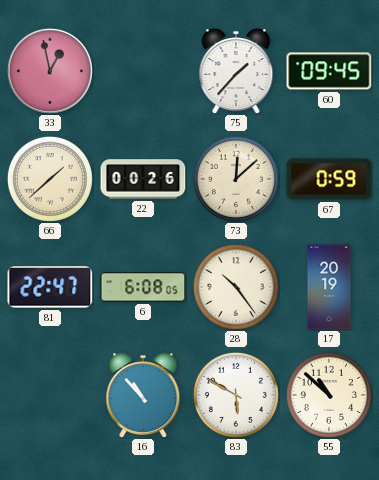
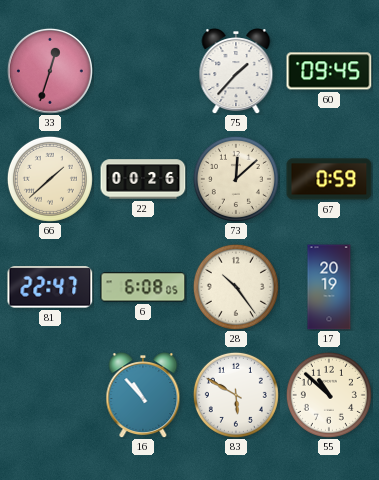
33: 12:58 -> 12:33 (50, 71)
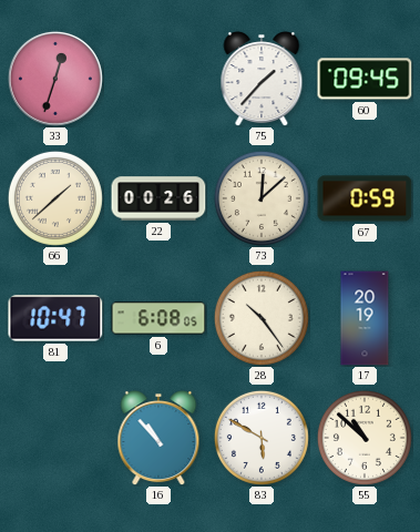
81: 22:47 -> 10:47 (55, 318)
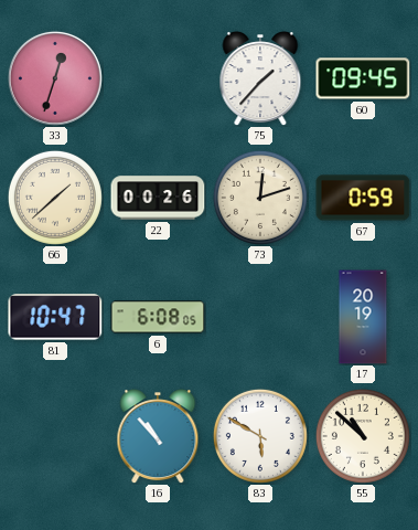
73: 12:08 -> 12:12 (260, 198)
28: 10:24 -> none (262, 318)
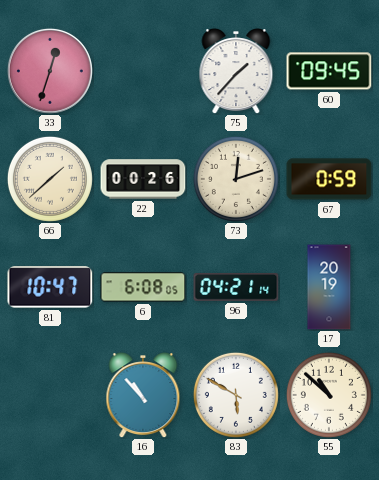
96: none -> 04:21 (236, 287)
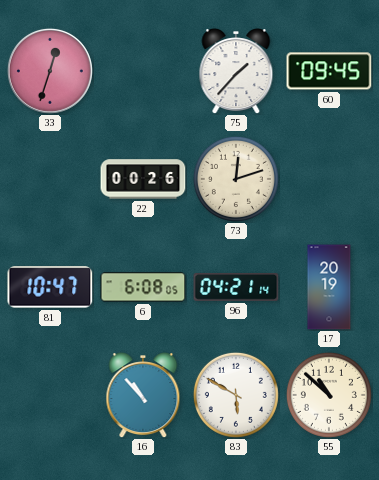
66: 1:38 -> none (50, 179)
67: 0:59 -> none (329, 179)
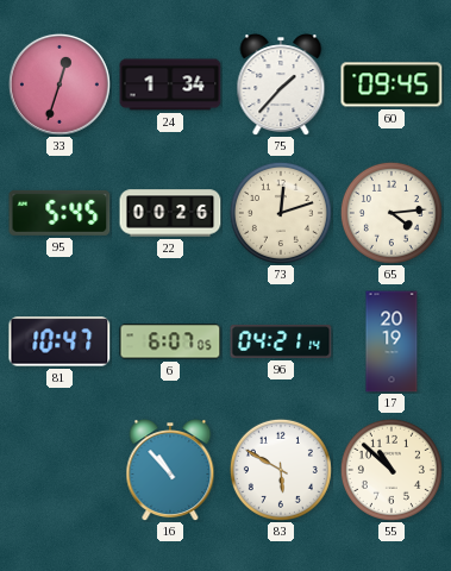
24: none -> 1:34 (170, 84)
95: none -> 5:45 (59, 213)
65: none -> 4:14 (392, 213)
6: 6:08 -> 6:07 (170, 341)
